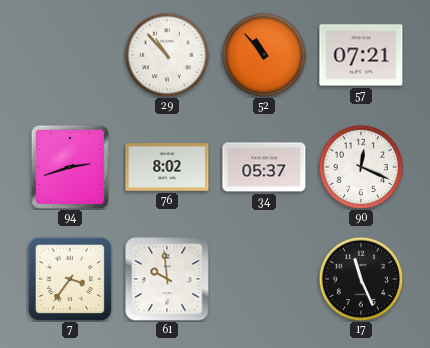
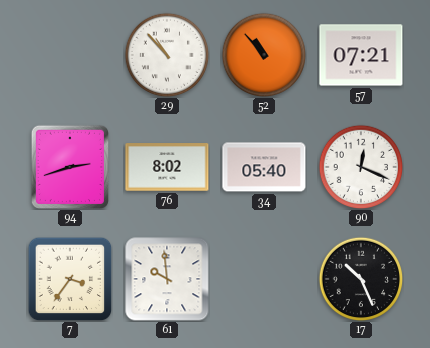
34: 05:37 -> 05:40 (264, 167)
17: 11:26 -> 10:26 (361, 279)
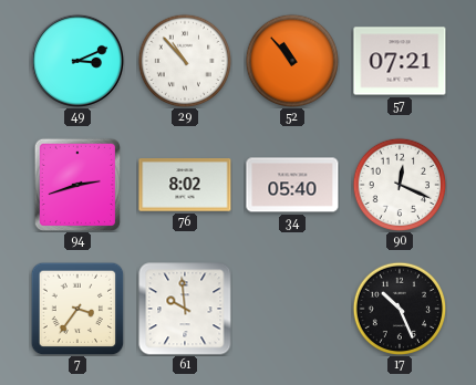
49: none -> 3:11 (77, 61)
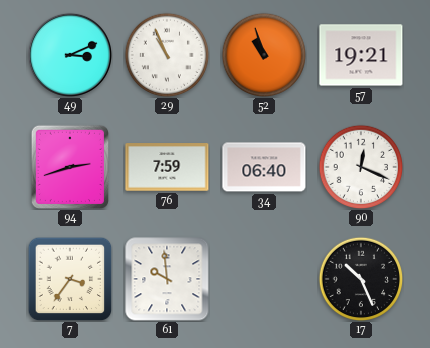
29: 10:53 -> 10:56 (167, 55)
52: 10:53 -> 10:57 (264, 55)
57: 07:21 -> 19:21 (361, 55)
76: 8:02 -> 7:59 (167, 167)
34: 05:40 -> 06:40 (264, 167)
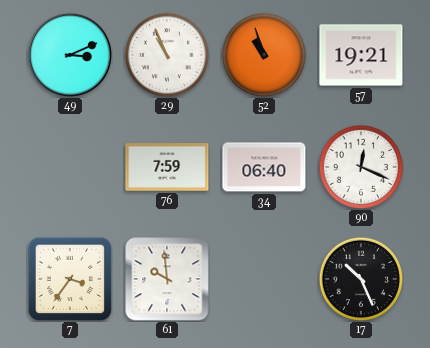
94: 2:42 -> none (69, 166)
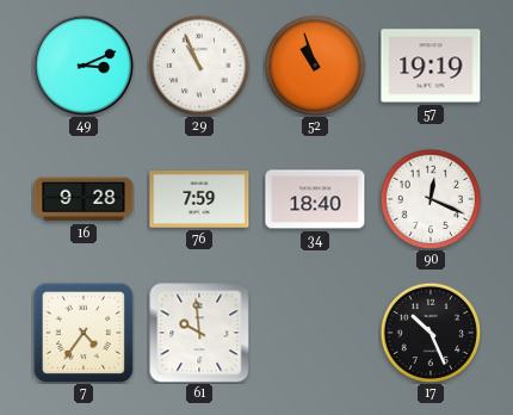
57: 19:21 -> 19:19 (431, 66)
16: none -> 9:28 (84, 199)
34: 06:40 -> 18:40 (315, 199)
7: 3:36 -> 4:36 (84, 333)
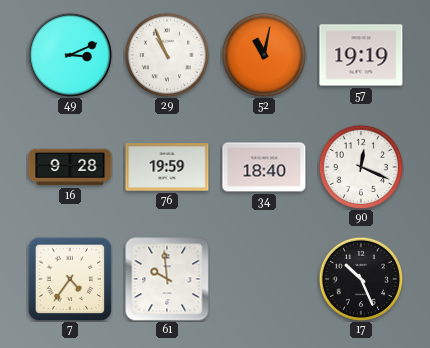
52: 10:57 -> 11:02 (264, 55)
76: 7:59 -> 19:59 (167, 167)
